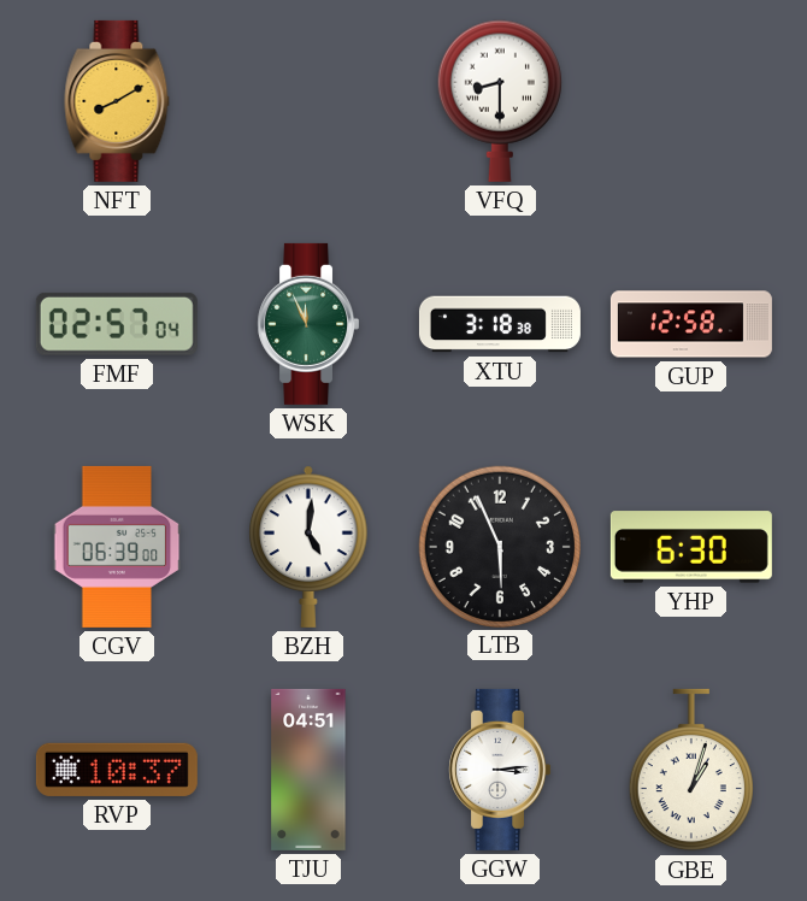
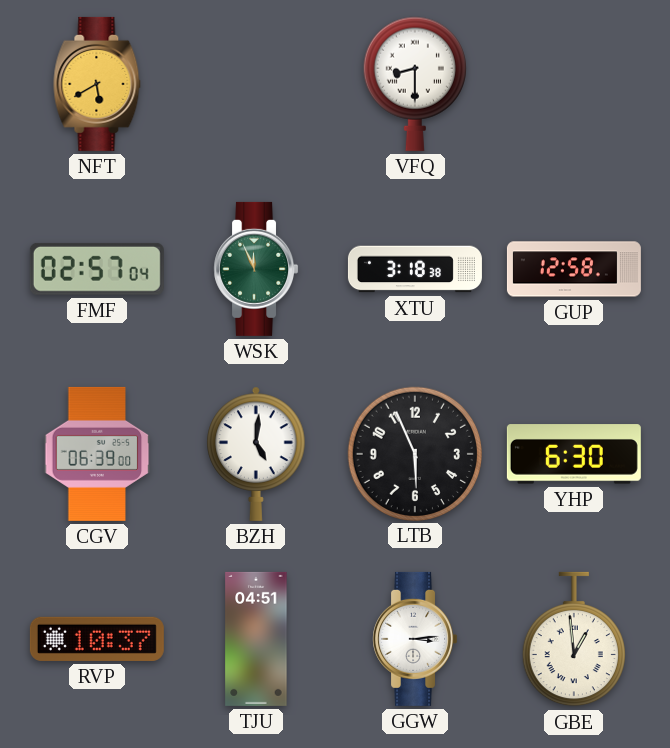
NFT: 8:10 -> 5:40 (97, 84)
GBE: 1:03 -> 12:59 (574, 639)
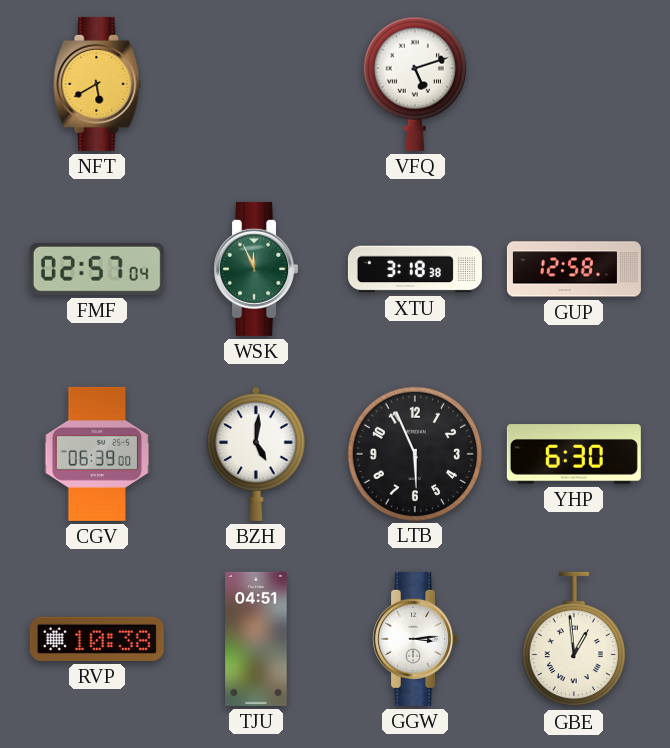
VFQ: 8:30 -> 5:12 (415, 84)
RVP: 10:37 -> 10:38 (97, 639)
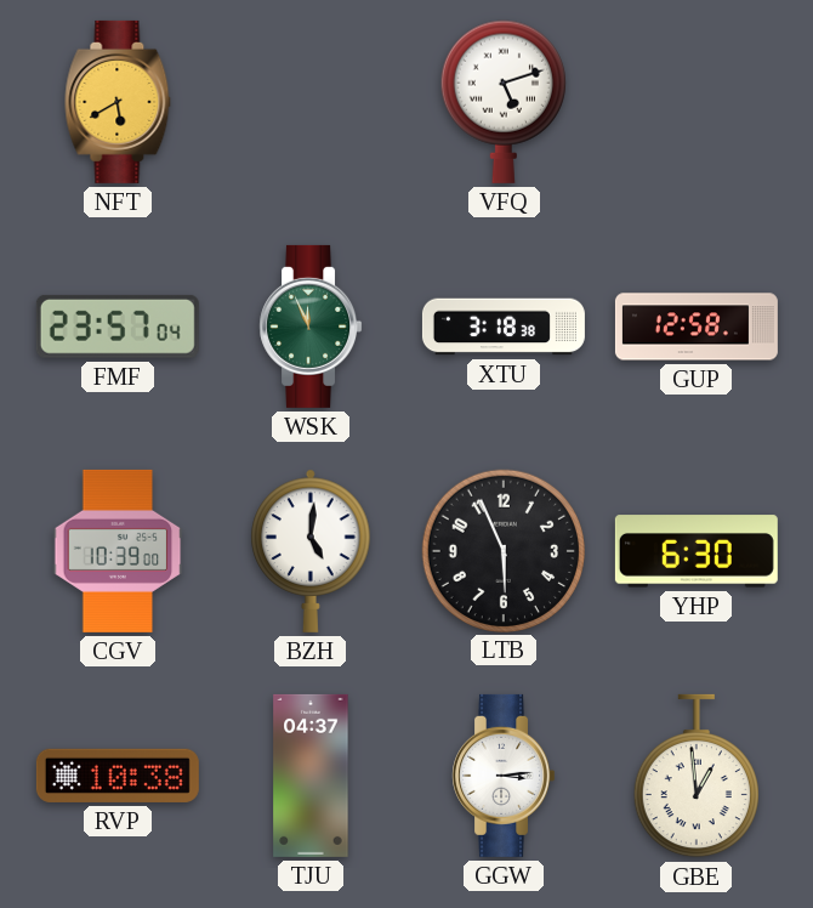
FMF: 02:57 -> 23:57 (118, 327)
CGV: 06:39 -> 10:39 (118, 551)
TJU: 04:51 -> 04:37 (311, 776)
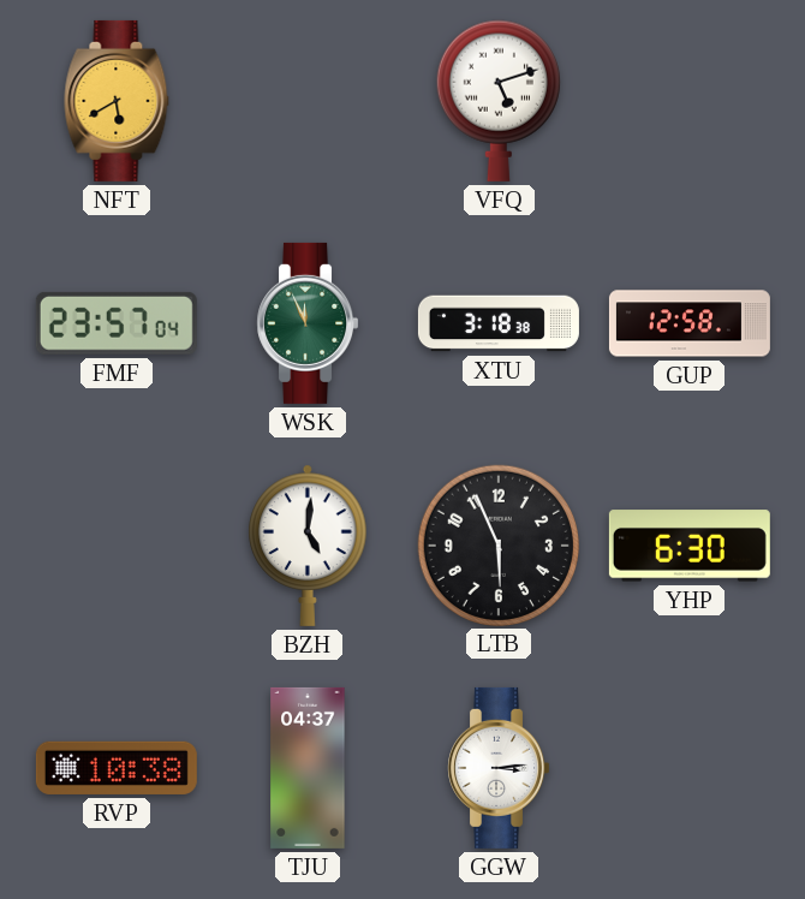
CGV: 10:39 -> none (118, 551)
GBE: 12:59 -> none (697, 776)
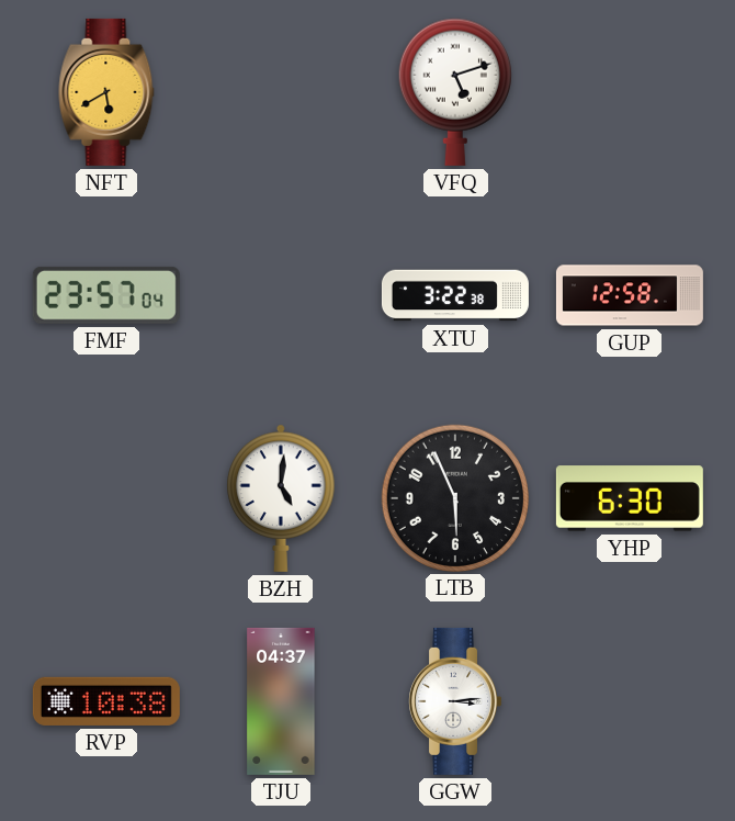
WSK: 11:56 -> none (308, 323)
XTU: 3:18 -> 3:22 (455, 295)
